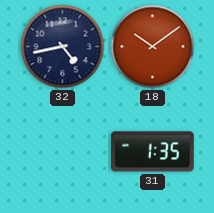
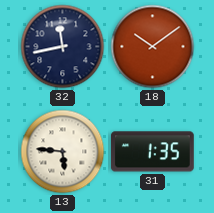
32: 4:43 -> 11:43 (63, 47)
13: none -> 5:46 (63, 152)
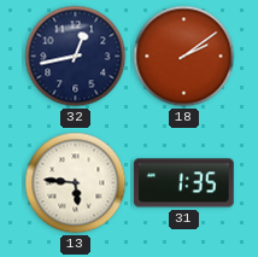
32: 11:43 -> 12:43 (76, 57)
18: 10:09 -> 2:09 (184, 57)
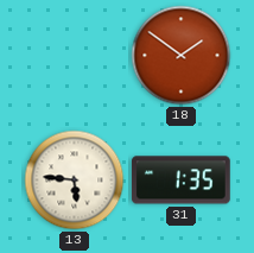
32: 12:43 -> none (76, 57)
18: 2:09 -> 1:51 (182, 56)
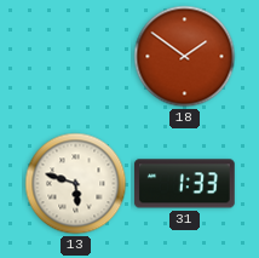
13: 5:46 -> 5:48 (76, 184)
31: 1:35 -> 1:33 (184, 184)
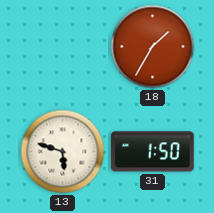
18: 1:51 -> 1:35 (153, 47)
31: 1:33 -> 1:50 (152, 152)
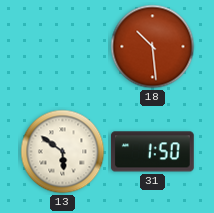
18: 1:35 -> 10:29 (153, 47)
13: 5:48 -> 5:51 (63, 152)
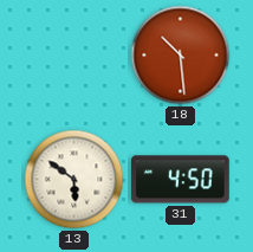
31: 1:50 -> 4:50 (180, 180)
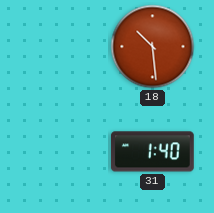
13: 5:51 -> none (74, 180)
31: 4:50 -> 1:40 (152, 152)
